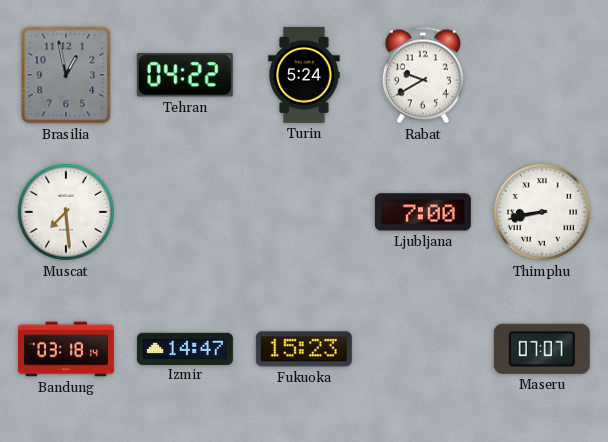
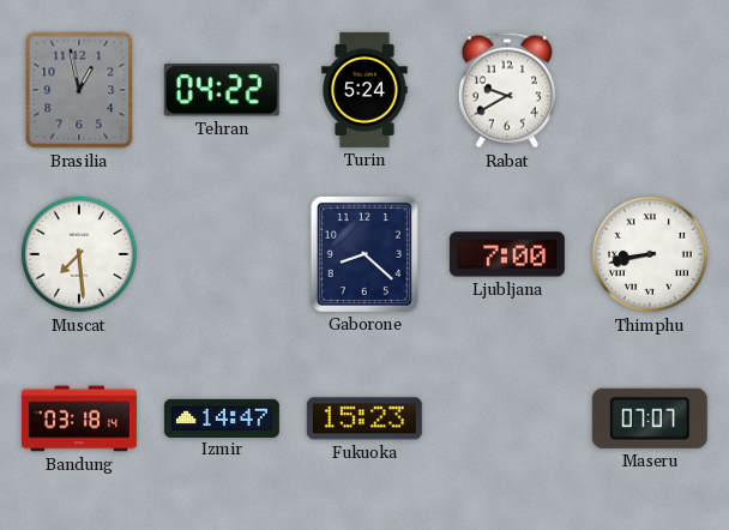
Gaborone: none -> 8:22 (365, 254)
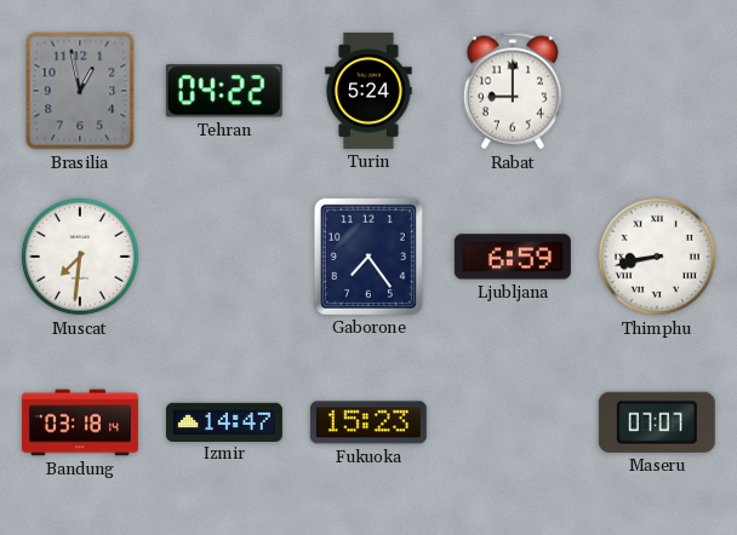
Rabat: 9:40 -> 9:00 (513, 91)
Muscat: 7:29 -> 7:31 (80, 257)
Gaborone: 8:22 -> 7:24 (368, 257)
Ljubljana: 7:00 -> 6:59 (513, 257)
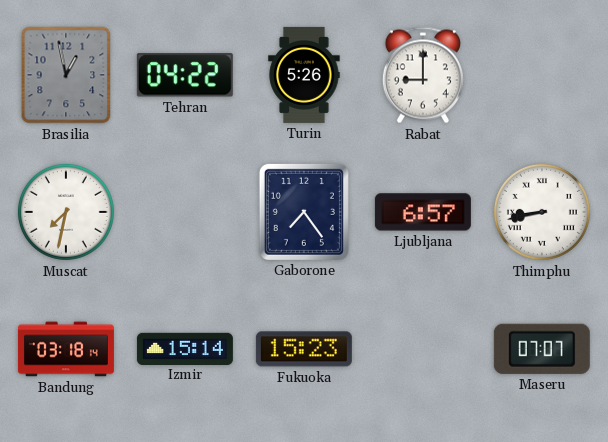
Turin: 5:24 -> 5:26 (304, 75)
Muscat: 7:31 -> 7:32 (66, 212)
Ljubljana: 6:59 -> 6:57 (423, 212)
Izmir: 14:47 -> 15:14 (185, 348)
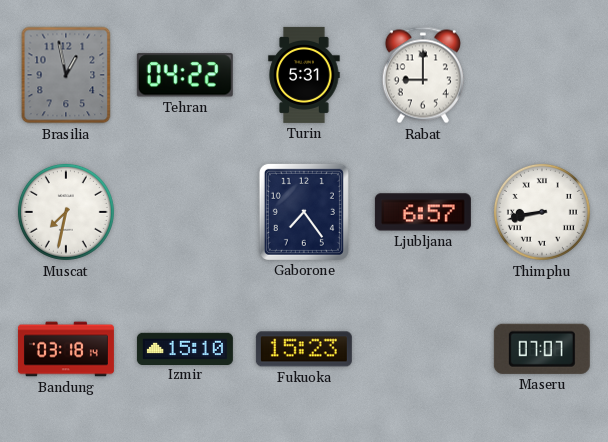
Turin: 5:26 -> 5:31 (304, 75)
Izmir: 15:14 -> 15:10 (185, 348)
